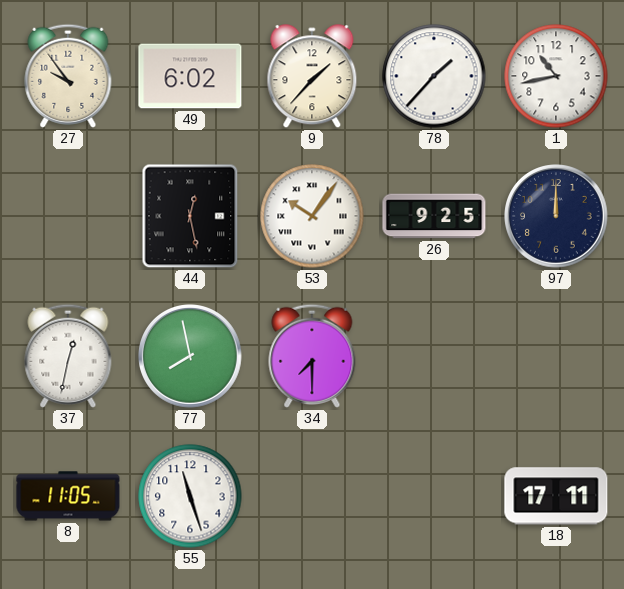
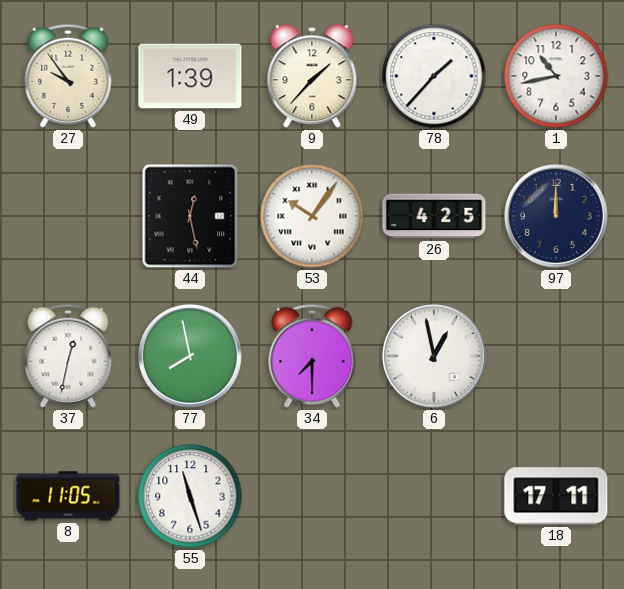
49: 6:02 -> 1:39 (190, 76)
26: 9:25 -> 4:25 (434, 216)
6: none -> 12:58 (435, 357)
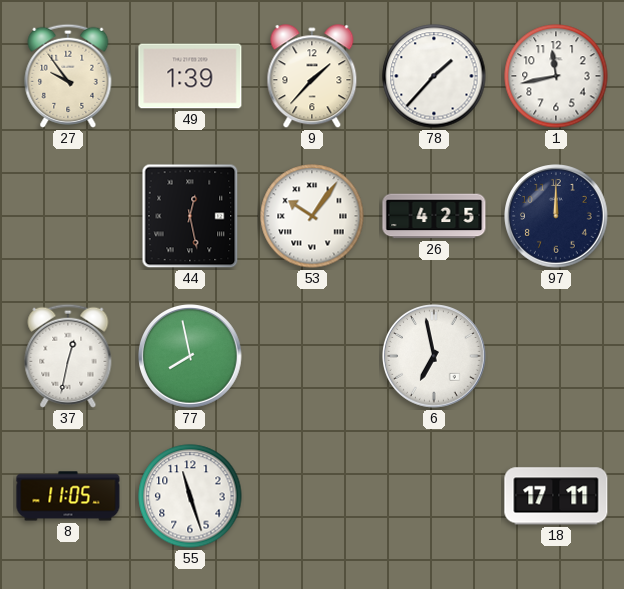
1: 10:43 -> 11:43 (556, 76)
34: 7:30 -> none (312, 356)
6: 12:58 -> 6:58 (435, 357)
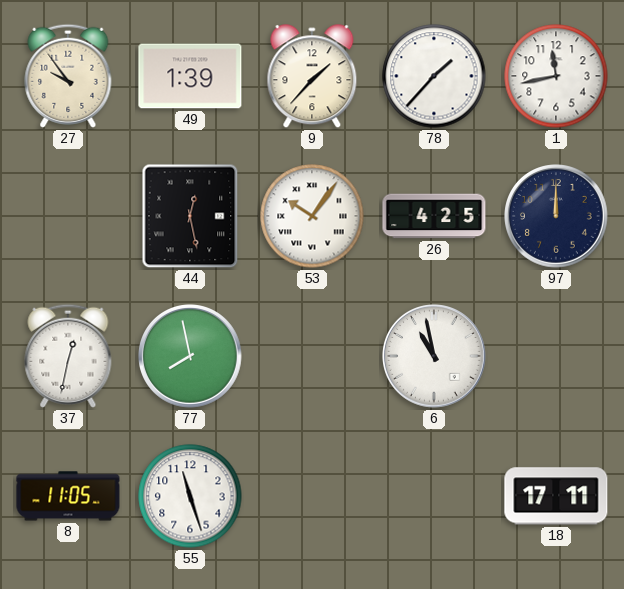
6: 6:58 -> 10:58 (435, 357)
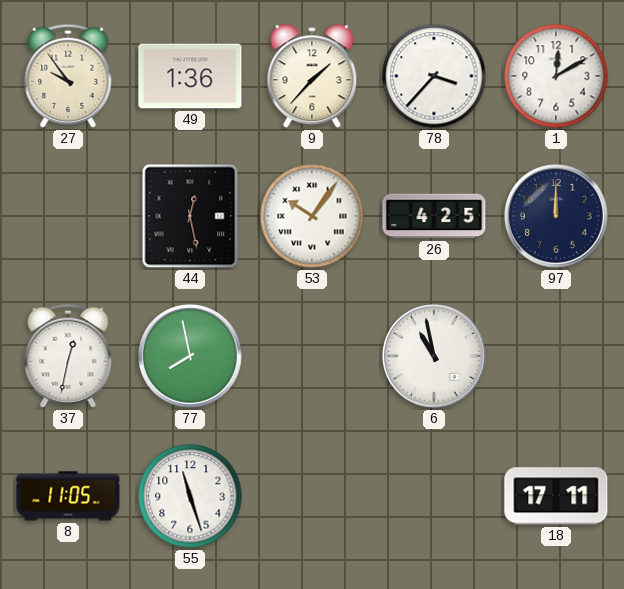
49: 1:39 -> 1:36 (190, 76)
78: 1:37 -> 3:37 (434, 76)
1: 11:43 -> 12:10 (556, 76)
